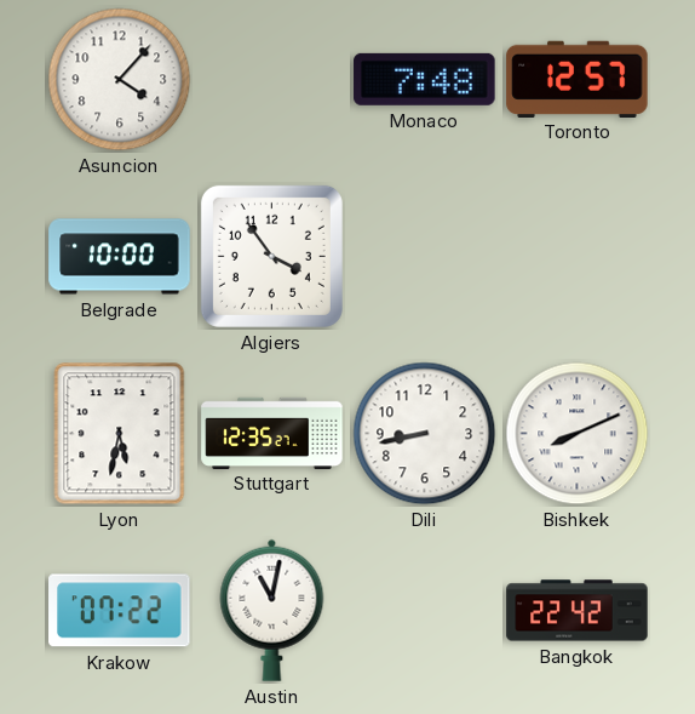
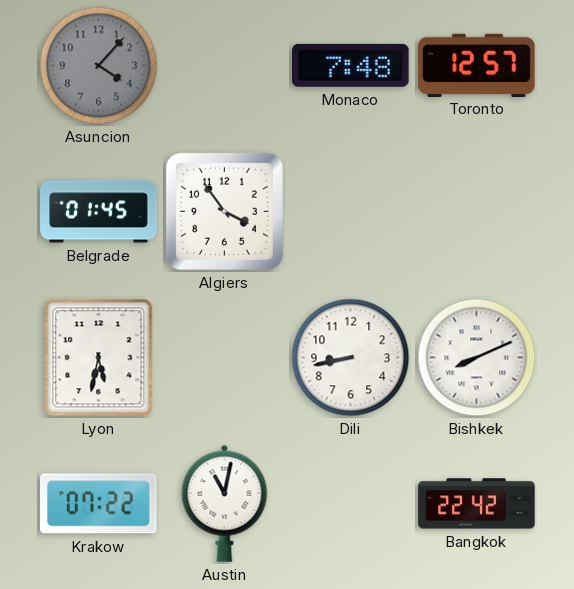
Asuncion dial: white -> grey (99, 66)
Belgrade: 10:00 -> 01:45 (99, 212)
Stuttgart: 12:35 -> none (272, 433)
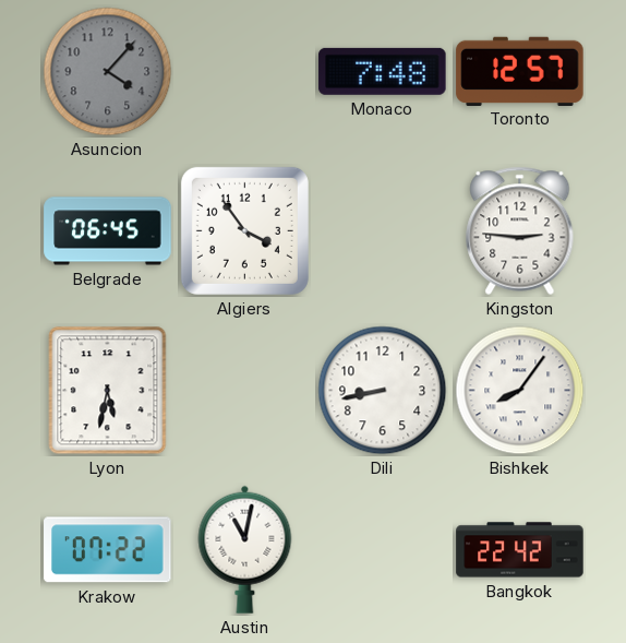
Belgrade: 01:45 -> 06:45 (108, 231)
Kingston: none -> 2:46 (520, 230)
Bishkek: 8:11 -> 8:06 (520, 391)
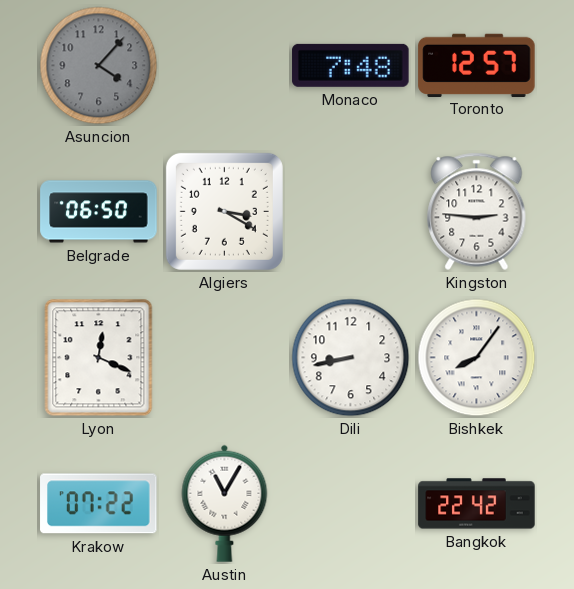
Belgrade: 06:45 -> 06:50 (99, 212)
Algiers: 3:54 -> 3:20 (224, 211)
Lyon: 5:32 -> 12:19 (99, 358)
Austin: 11:02 -> 11:05 (225, 503)
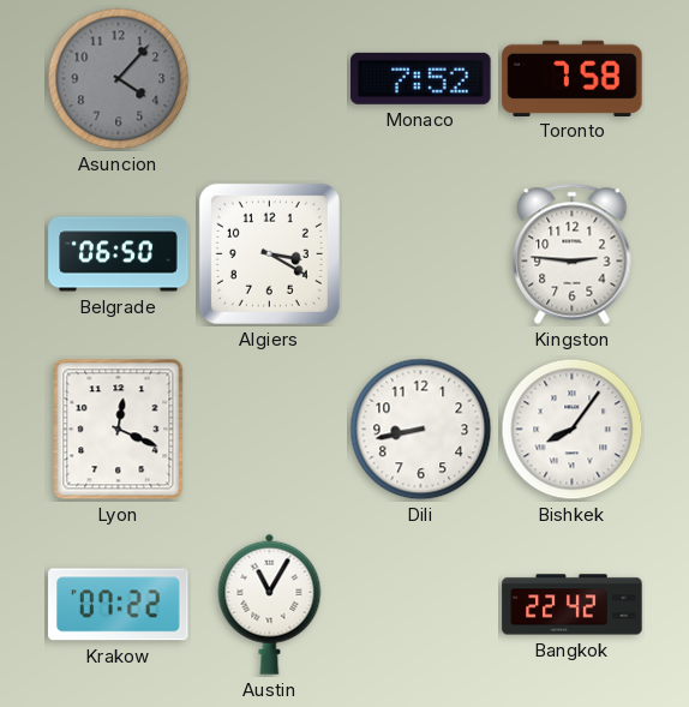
Monaco: 7:48 -> 7:52 (421, 78)
Toronto: 12:57 -> 7:58 (573, 78)
